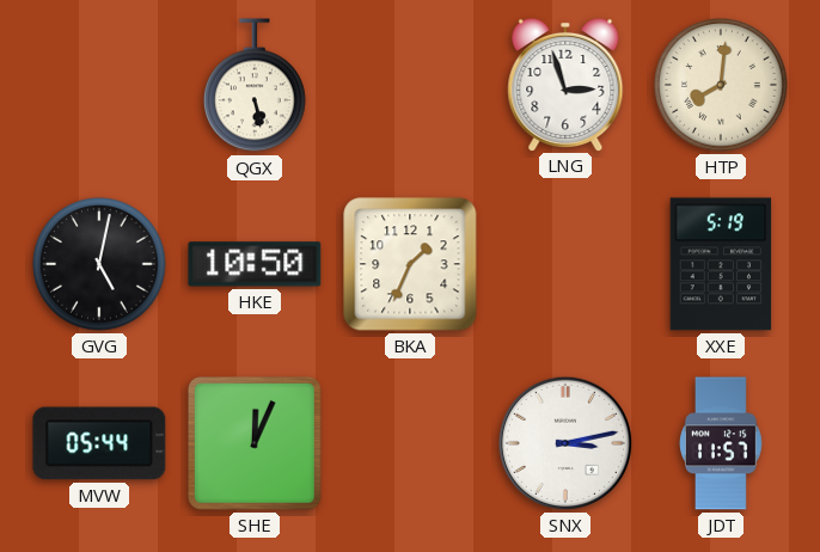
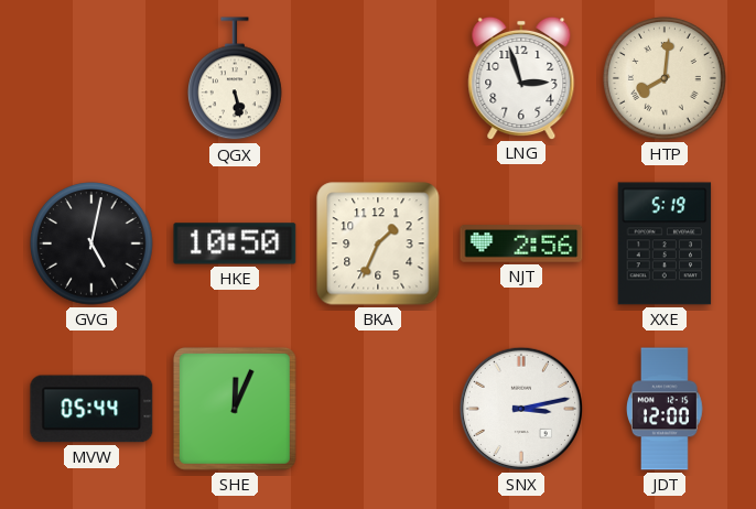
NJT: none -> 2:56 (521, 245)
JDT: 11:57 -> 12:00 (666, 409)
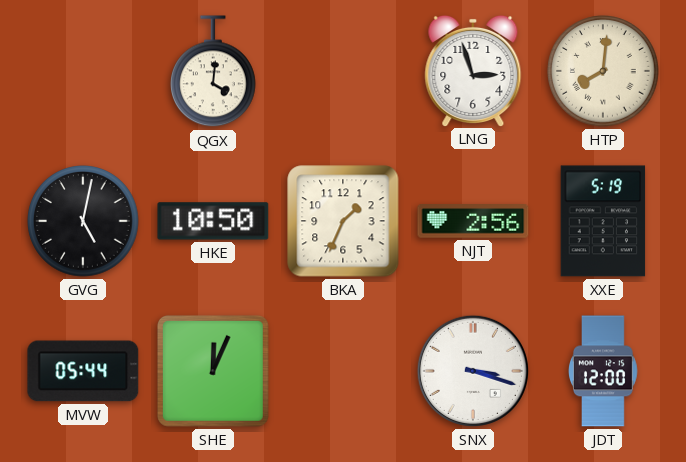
QGX: 5:28 -> 4:01 (214, 72)
SNX: 3:13 -> 3:18 (473, 371)
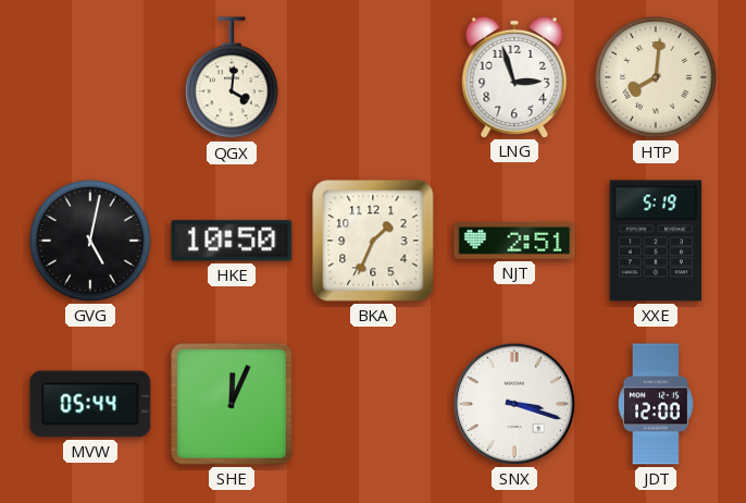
NJT: 2:56 -> 2:51 (514, 242)
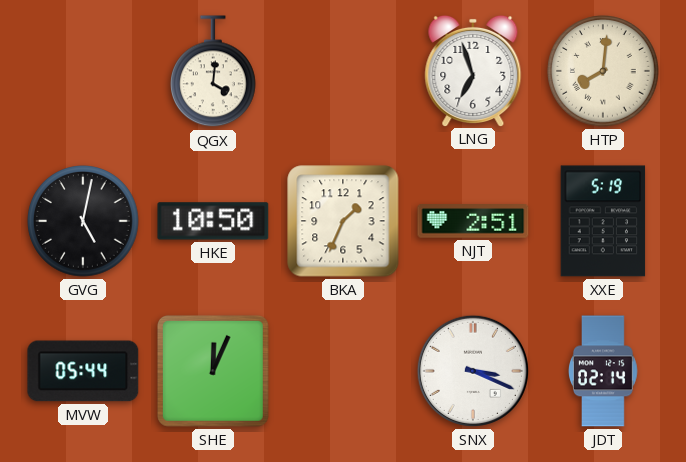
LNG: 2:57 -> 6:57 (473, 70)
SNX: 3:18 -> 3:19 (473, 371)
JDT: 12:00 -> 02:14 (604, 371)
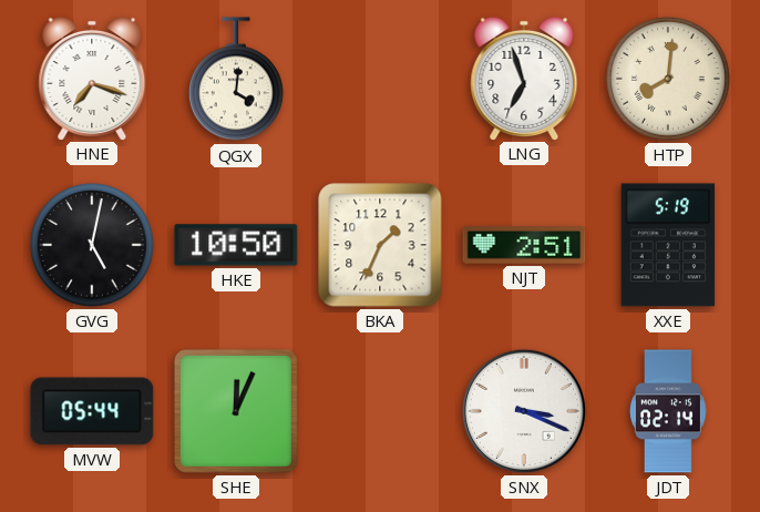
HNE: none -> 7:18 (92, 78)
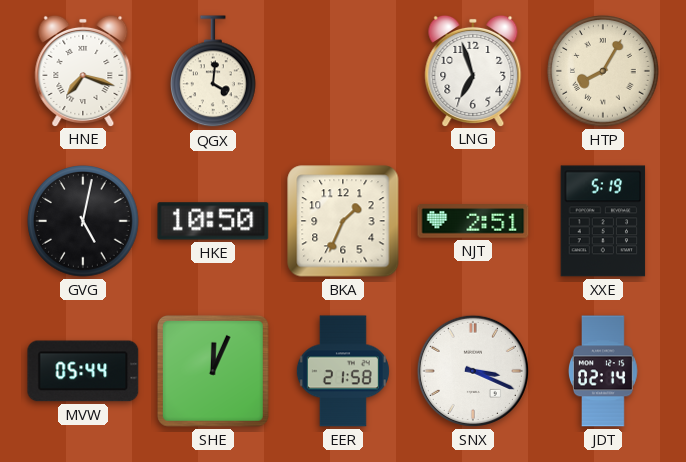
HTP: 8:01 -> 8:05 (603, 71)
EER: none -> 21:58 (343, 371)
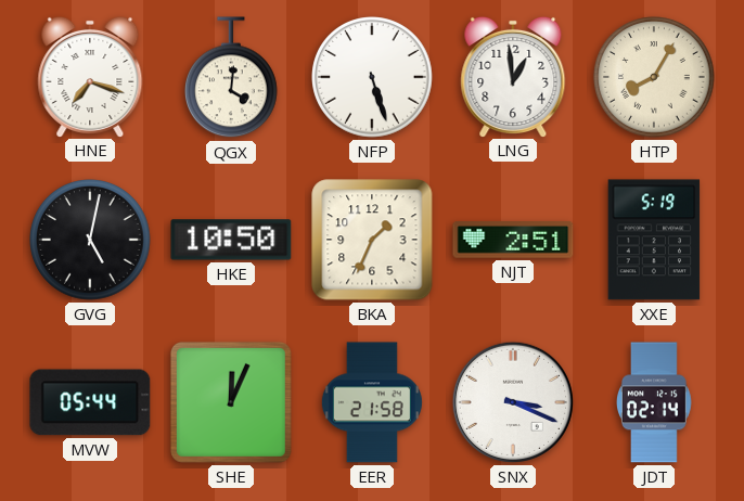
NFP: none -> 5:27 (372, 77)
LNG: 6:57 -> 12:59 (513, 76)
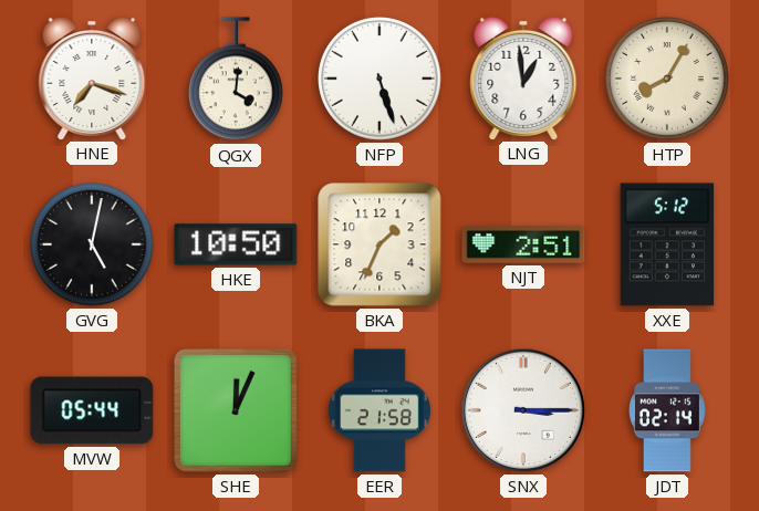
XXE: 5:19 -> 5:12 (667, 244)
SNX: 3:19 -> 3:15 (523, 410)
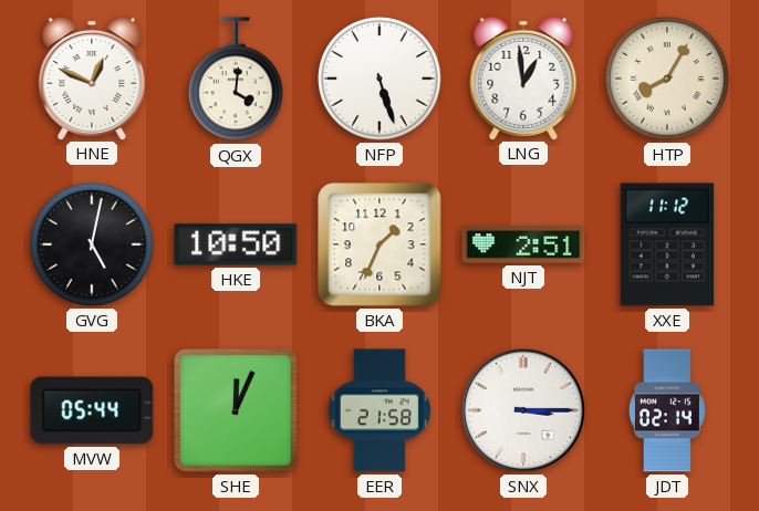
HNE: 7:18 -> 12:49 (92, 77)
XXE: 5:12 -> 11:12 (667, 244)
